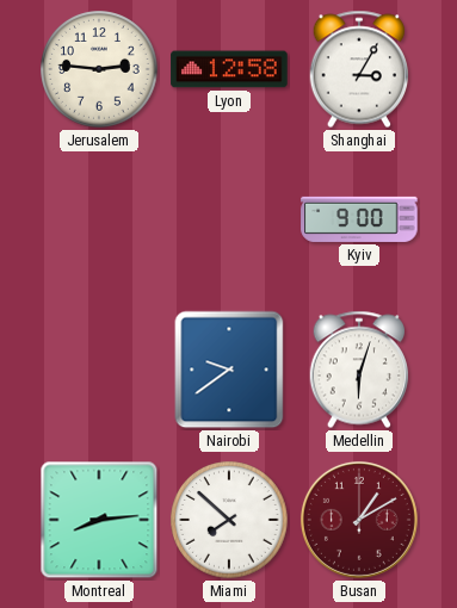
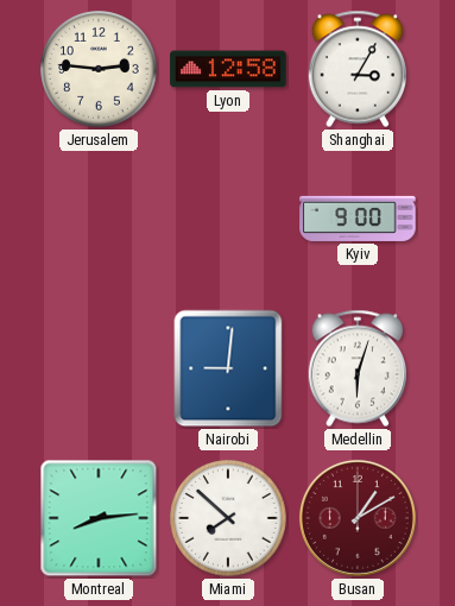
Nairobi: 9:39 -> 9:01 (228, 368)
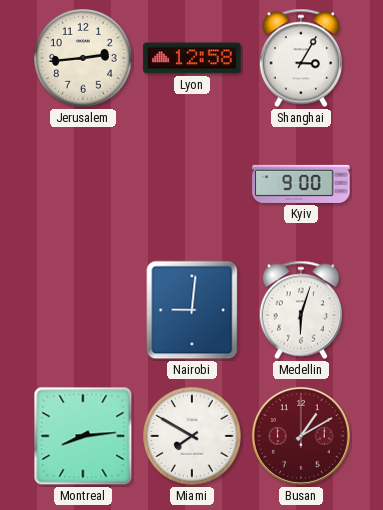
Jerusalem: 2:46 -> 2:44 (83, 58)
Miami: 7:52 -> 7:50 (192, 436)
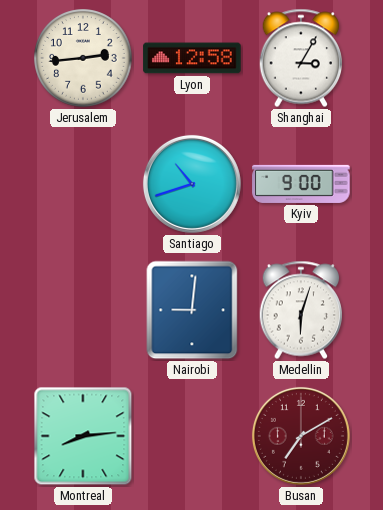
Santiago: none -> 10:42 (192, 184)
Miami: 7:50 -> none (192, 436)
Busan: 1:10 -> 7:10 (301, 436)
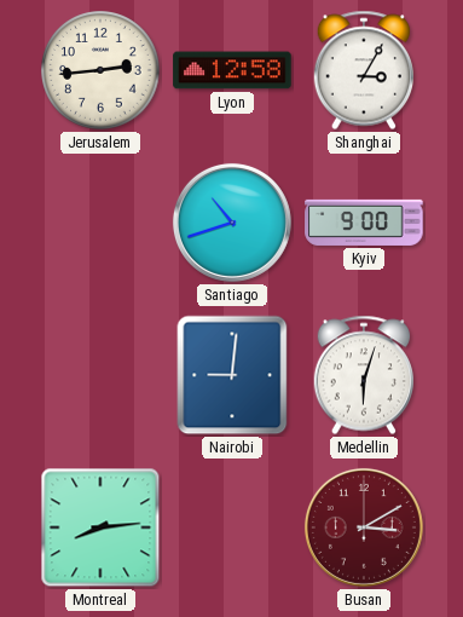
Busan: 7:10 -> 3:10 (364, 527)
